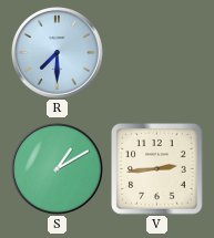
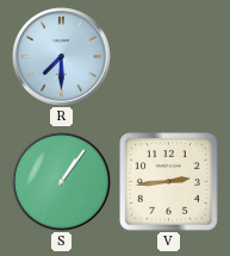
S: 1:10 -> 1:06 (62, 182)
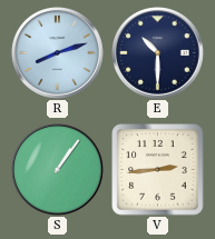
R: 7:30 -> 8:12 (58, 53)
E: none -> 10:30 (158, 53)
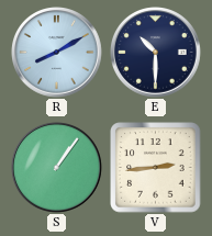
R: 8:12 -> 8:10 (57, 53)
